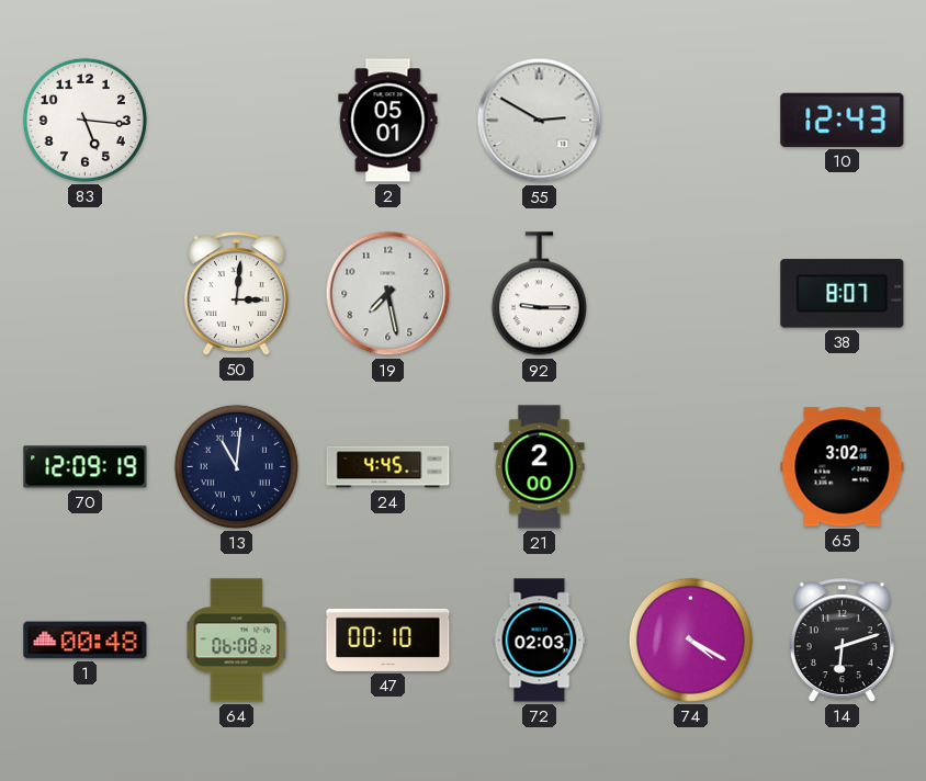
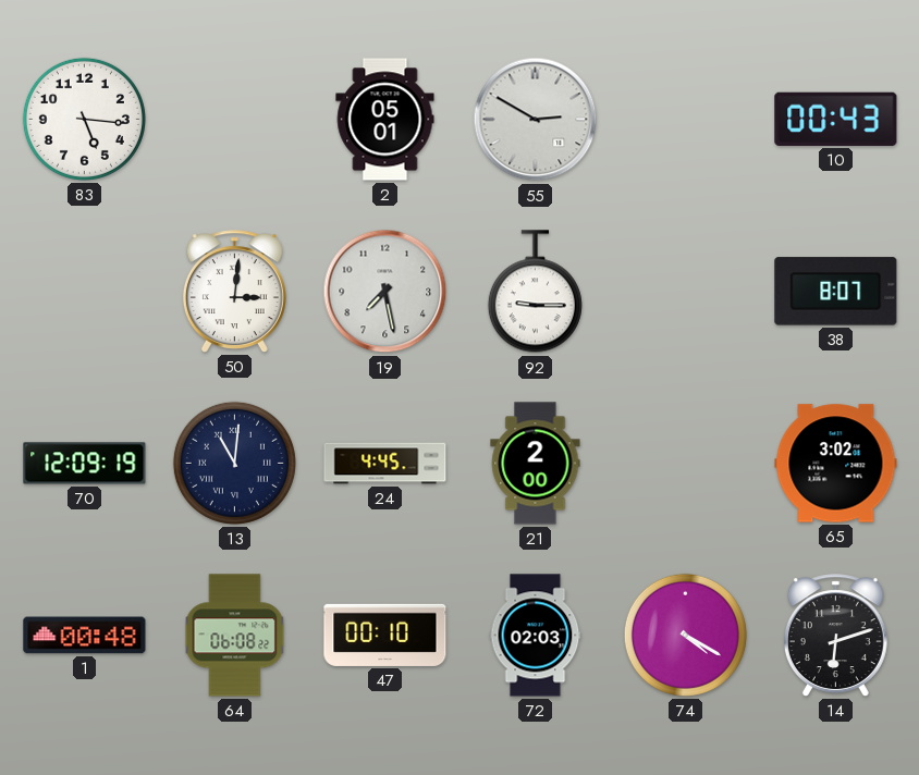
10: 12:43 -> 00:43 (836, 119)
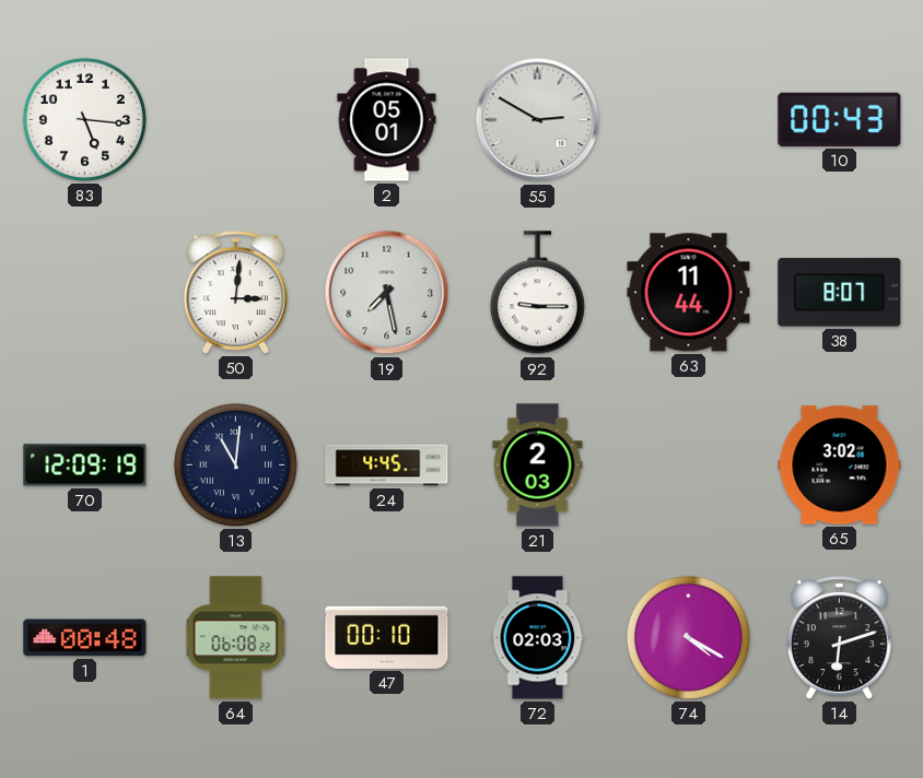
63: none -> 11:44 (689, 293)
21: 2:00 -> 2:03 (538, 465)
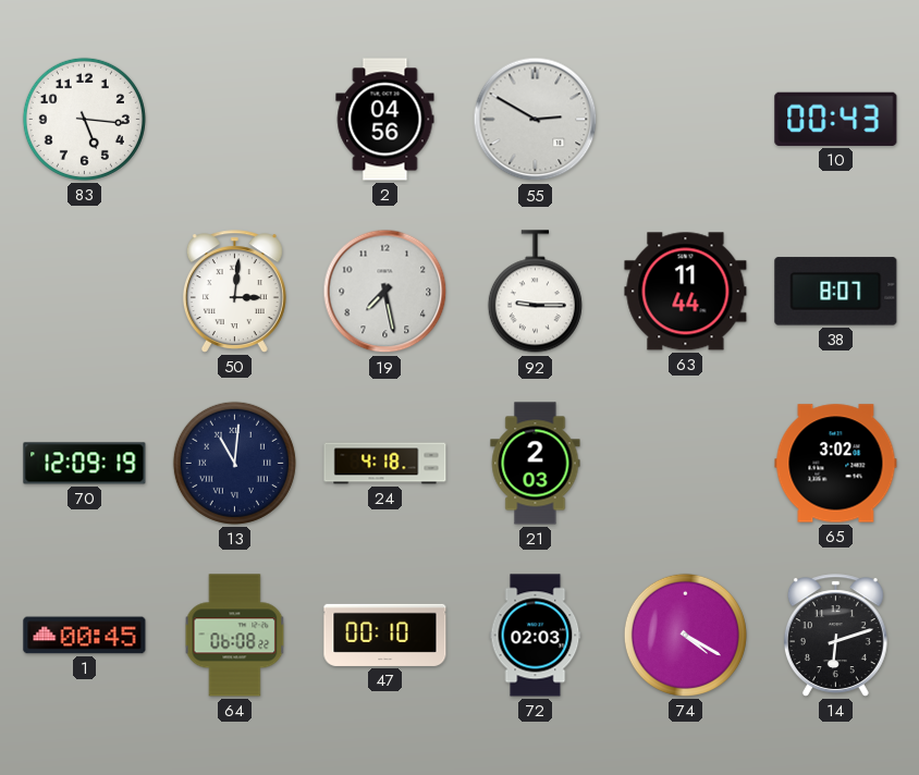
2: 05:01 -> 04:56 (385, 120)
24: 4:45 -> 4:18 (385, 464)
1: 00:48 -> 00:45 (85, 636)
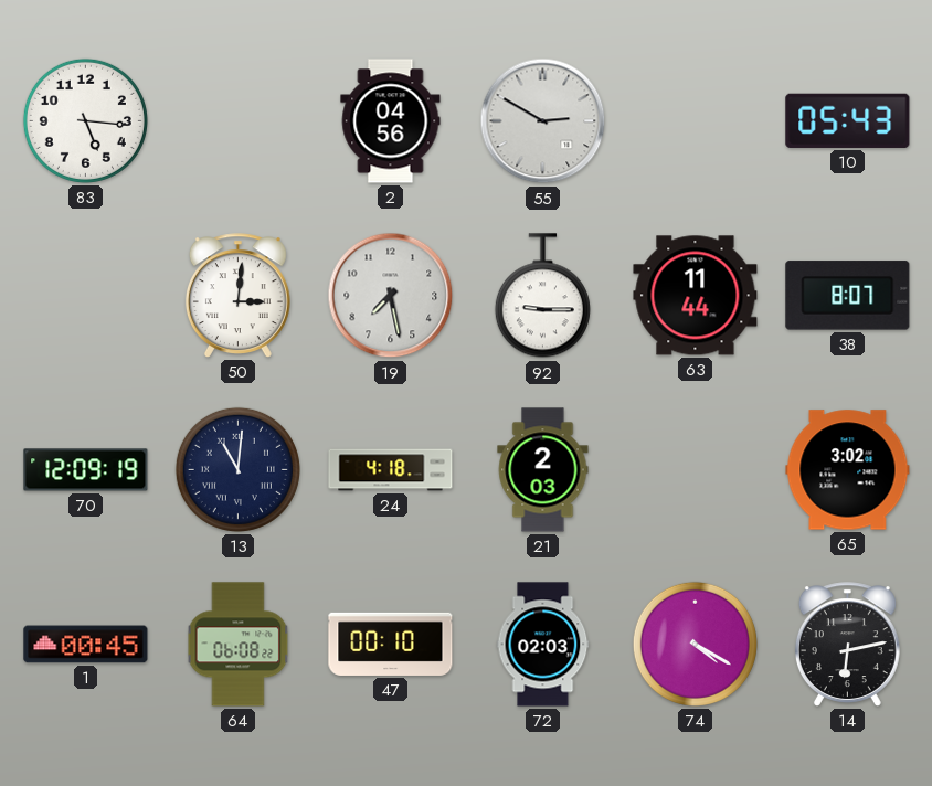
10: 00:43 -> 05:43 (848, 120)
14: 6:12 -> 6:13 (847, 645)
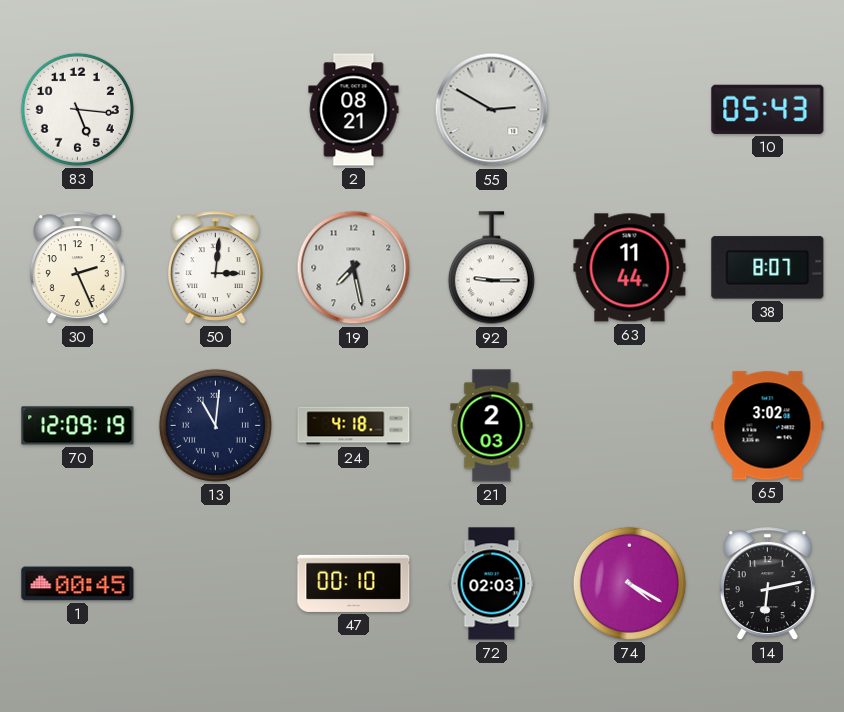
2: 04:56 -> 08:21 (354, 110)
30: none -> 2:26 (77, 268)
64: 06:08 -> none (239, 645)
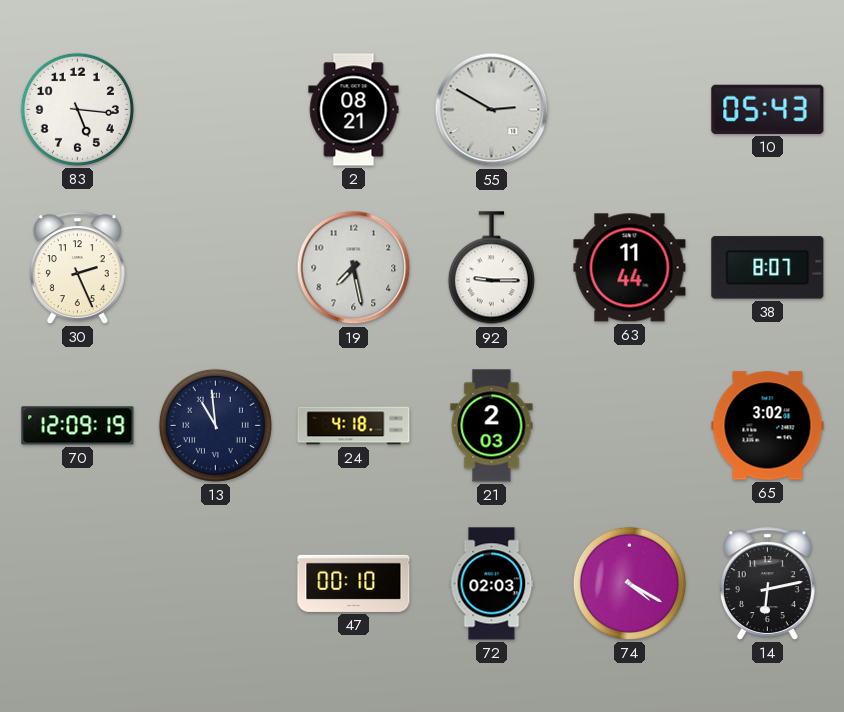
50: 3:01 -> none (215, 268)
13: 11:01 -> 10:59 (215, 425)
1: 00:45 -> none (78, 584)
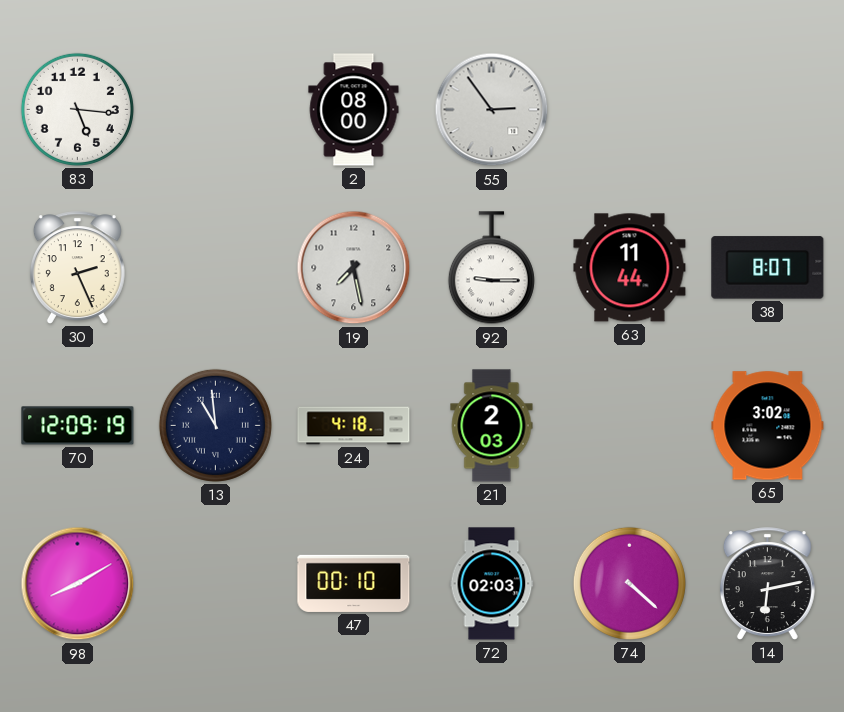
2: 08:21 -> 08:00 (354, 110)
55: 2:50 -> 2:54 (492, 110)
10: 05:43 -> none (768, 109)
98: none -> 8:10 (78, 584)
74: 4:20 -> 4:22 (629, 583)
